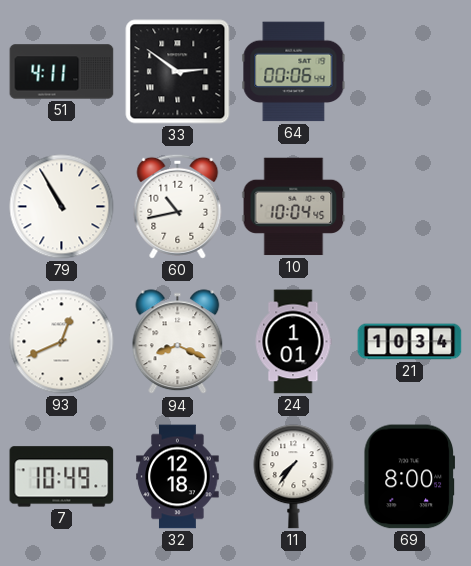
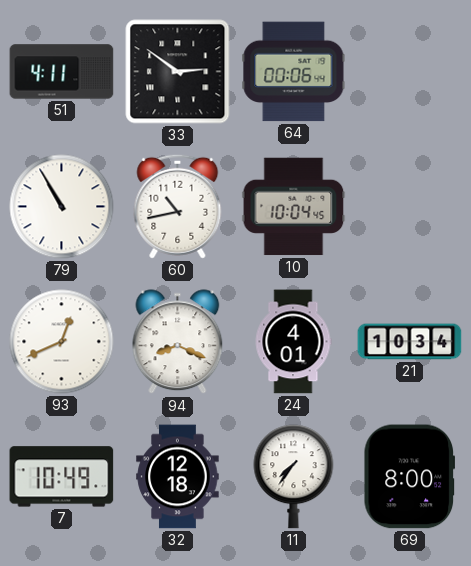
24: 1:01 -> 4:01 (293, 342)
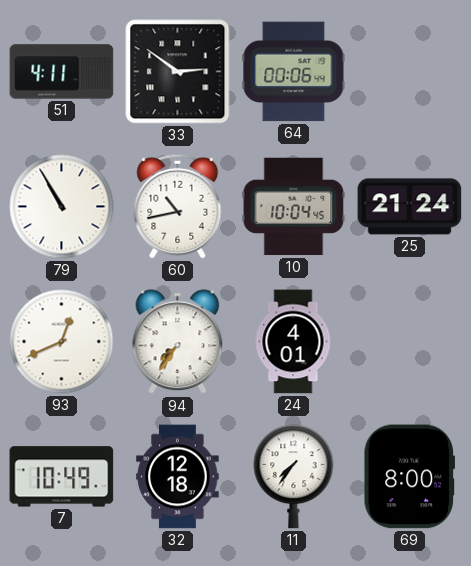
25: none -> 21:24 (410, 207)
94: 8:19 -> 7:36 (178, 342)
21: 10:34 -> none (410, 342)
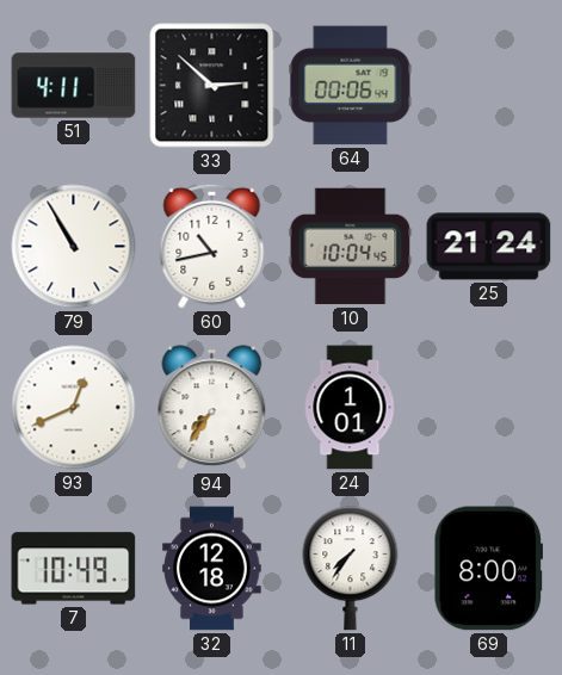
33: 2:51 -> 2:52 (212, 86)
24: 4:01 -> 1:01 (350, 408)
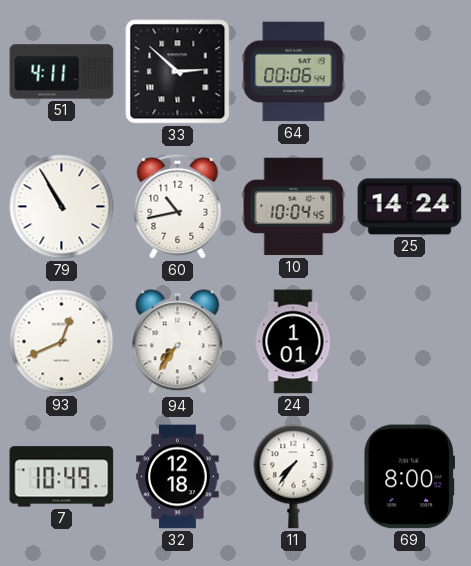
25: 21:24 -> 14:24 (410, 207)
